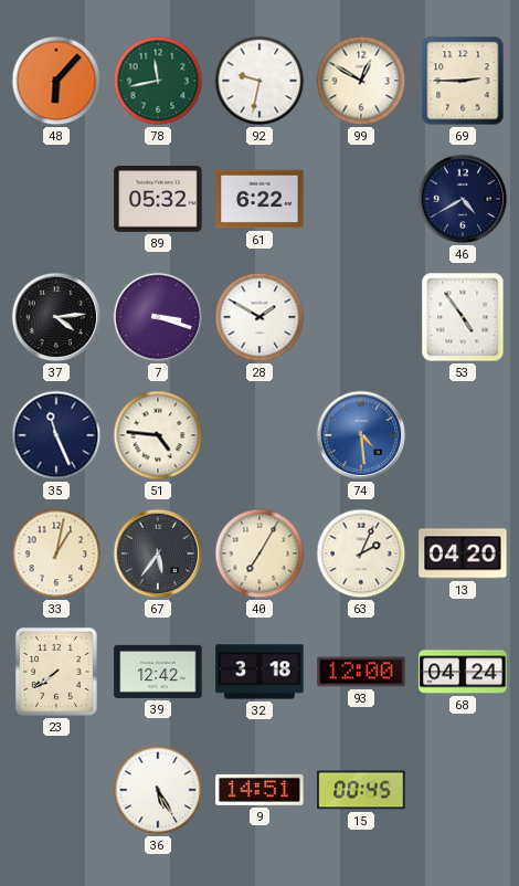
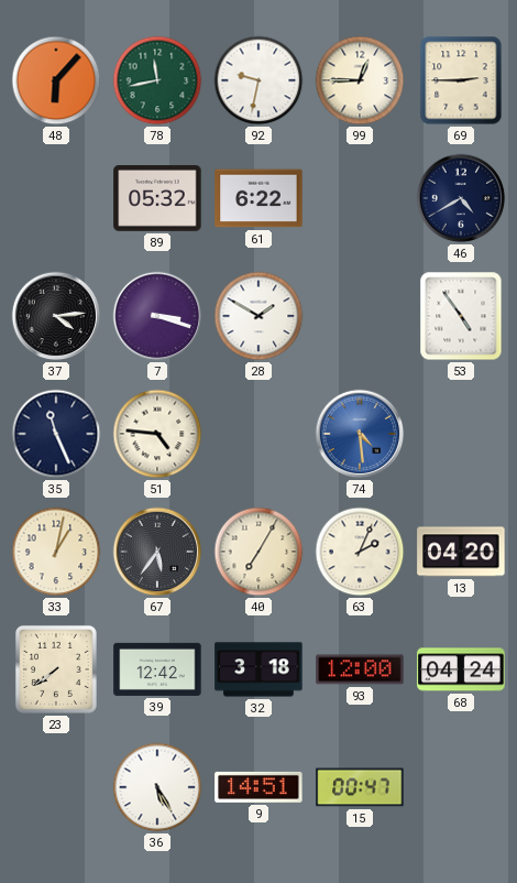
99: 12:50 -> 12:45 (360, 80)
15: 00:45 -> 00:47 (360, 787)
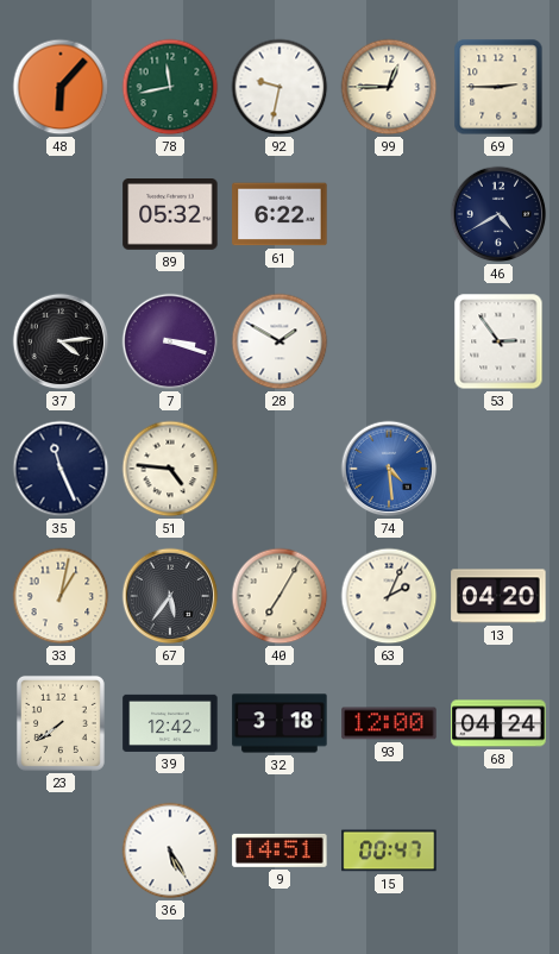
53: 4:54 -> 2:54 (498, 341)
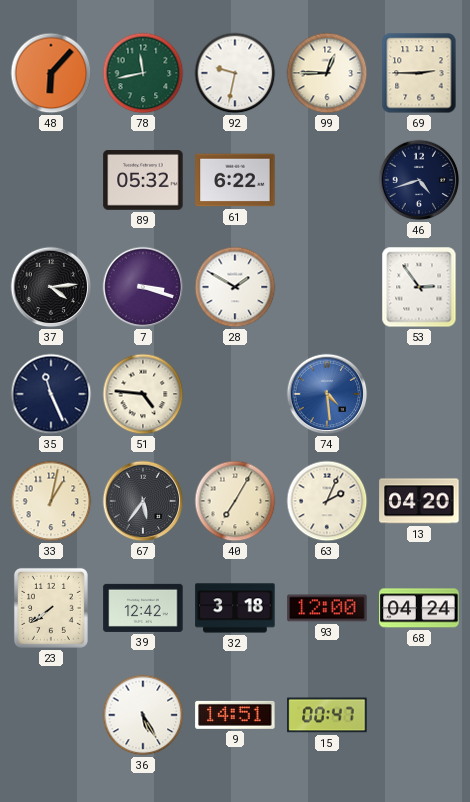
46: 4:40 -> 4:42 (419, 180)
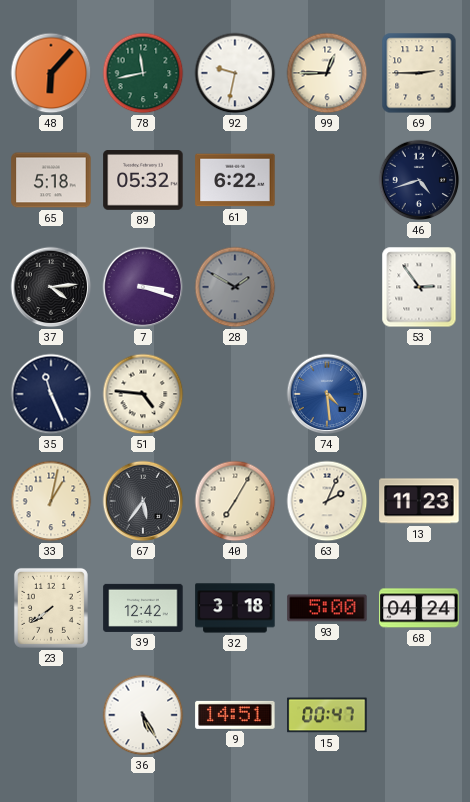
65: none -> 5:18 (51, 180)
28 dial: white -> grey (235, 287)
13: 04:20 -> 11:23 (419, 501)
93: 12:00 -> 5:00 (327, 608)
